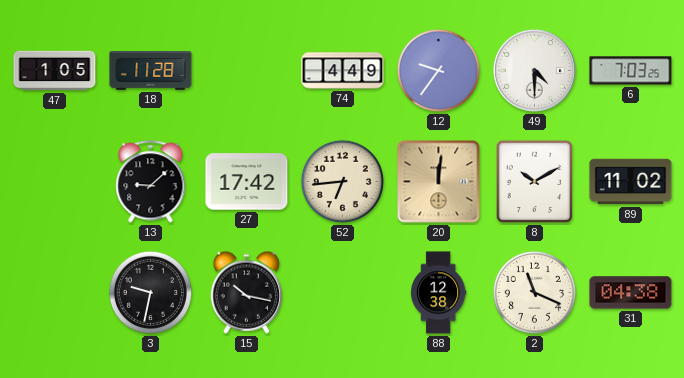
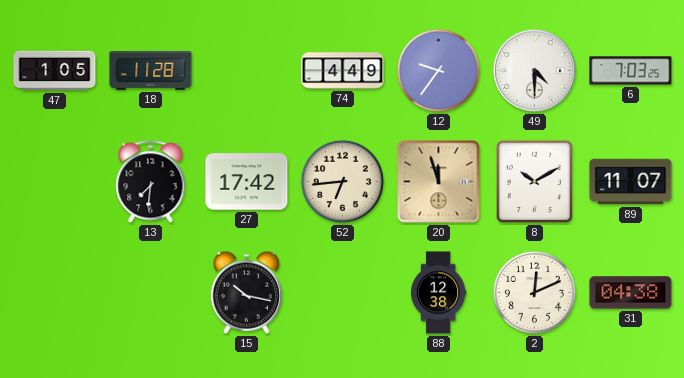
13: 9:08 -> 7:31 (151, 182)
20: 12:01 -> 11:57 (439, 182)
89: 11:02 -> 11:07 (631, 182)
3: 9:32 -> none (150, 292)
2: 11:19 -> 12:11 (534, 292)
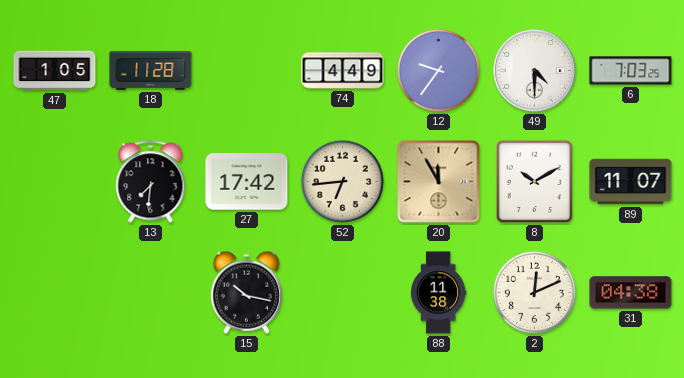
20: 11:57 -> 11:55 (439, 182)
88: 12:38 -> 11:38 (439, 293)
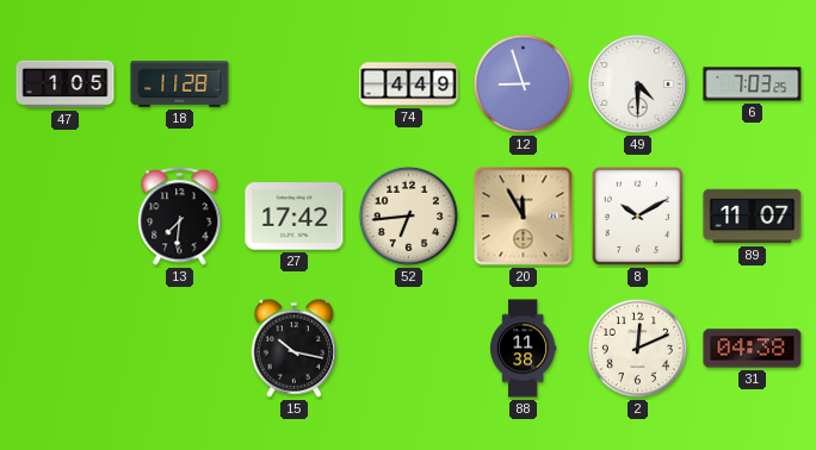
12: 9:36 -> 8:57 (523, 83)
